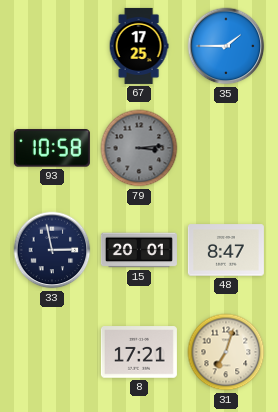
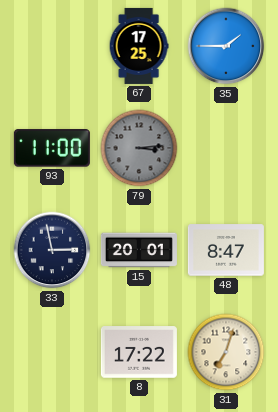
93: 10:58 -> 11:00 (52, 148)
8: 17:21 -> 17:22 (139, 352)
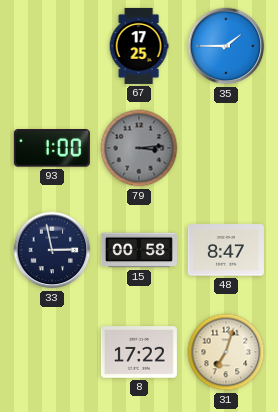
93: 11:00 -> 1:00 (52, 148)
15: 20:01 -> 00:58 (139, 250)
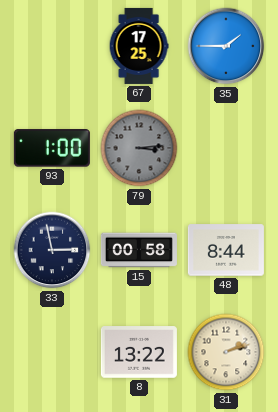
48: 8:47 -> 8:44 (226, 250)
8: 17:22 -> 13:22 (139, 352)
31: 7:03 -> 2:12 (226, 352)
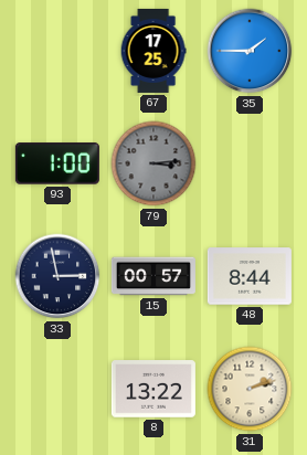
15: 00:58 -> 00:57 (153, 276)
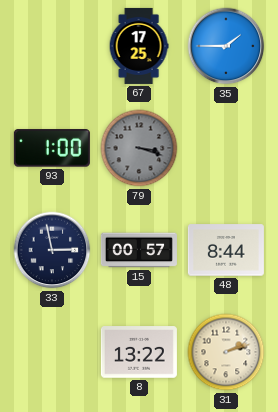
79: 3:14 -> 3:18 (139, 148)
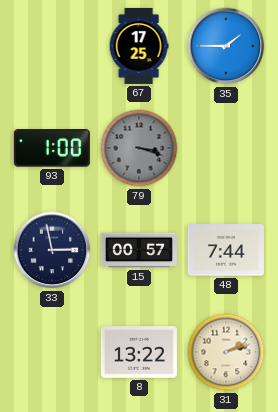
48: 8:44 -> 7:44 (226, 250)
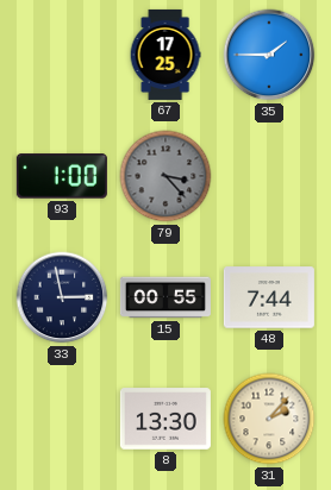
79: 3:18 -> 3:23 (165, 176)
15: 00:57 -> 00:55 (165, 297)
8: 13:22 -> 13:30 (165, 419)
31: 2:12 -> 2:07 (269, 419)
